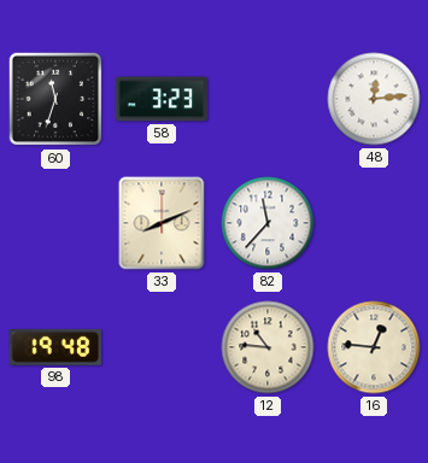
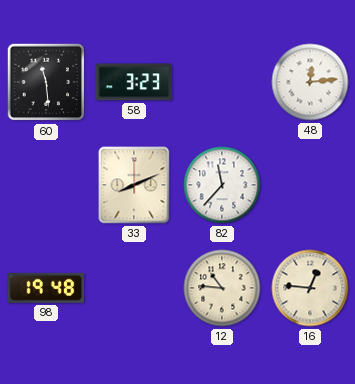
60: 11:33 -> 11:29 (46, 82)
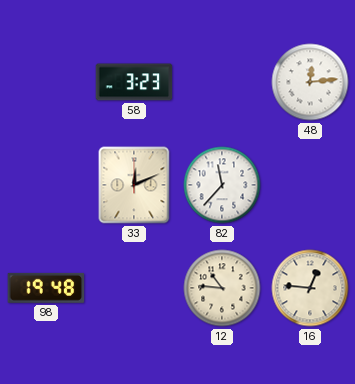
60: 11:29 -> none (46, 82)
33: 8:11 -> 12:11 (134, 185)
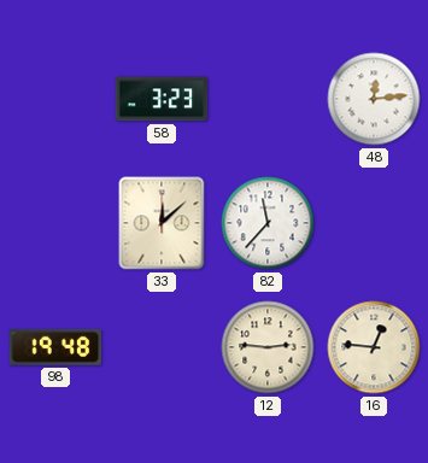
33: 12:11 -> 12:08 (162, 223)
12: 10:46 -> 2:46 (268, 347)
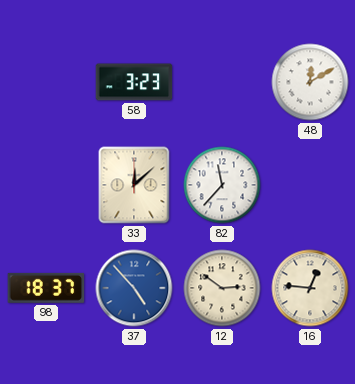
48: 12:14 -> 12:10 (310, 82)
98: 19:48 -> 18:37 (46, 288)
37: none -> 4:53 (134, 288)
12: 2:46 -> 2:51 (222, 288)
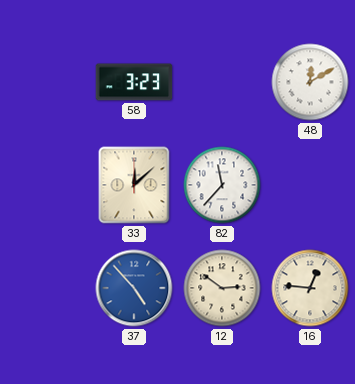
98: 18:37 -> none (46, 288)
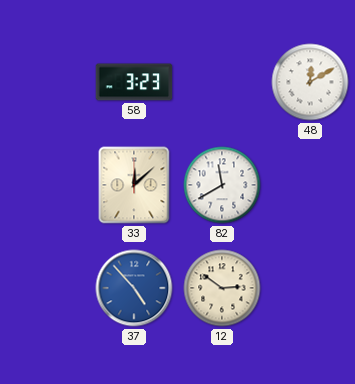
82: 11:37 -> 11:40 (222, 185)
16: 12:46 -> none (310, 288)
